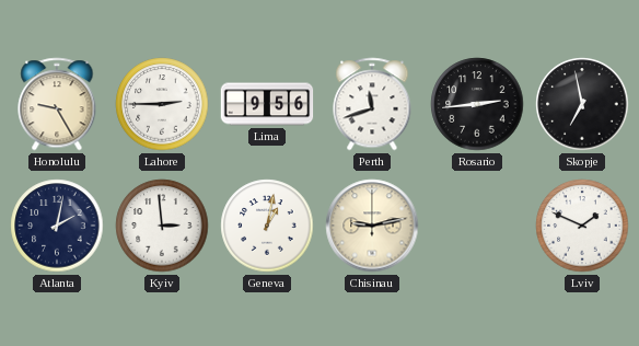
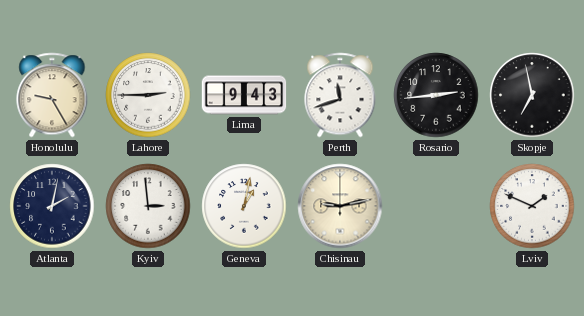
Lima: 9:56 -> 9:43 (244, 95)
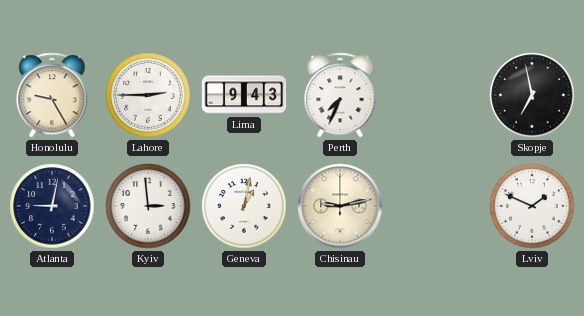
Perth: 11:42 -> 7:34 (340, 95)
Rosario: 2:44 -> none (436, 95)
Atlanta: 2:02 -> 9:02 (52, 206)
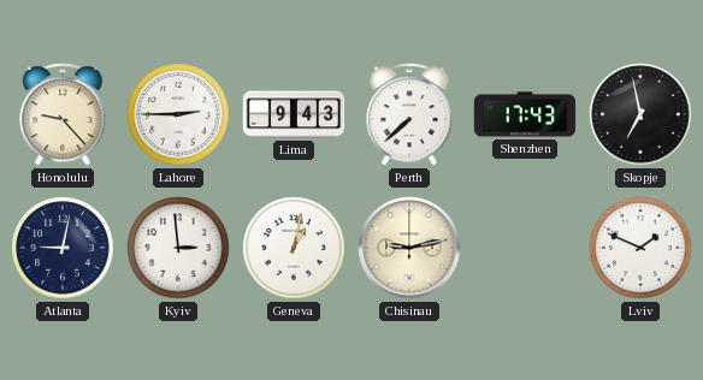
Honolulu: 9:25 -> 9:23 (63, 114)
Perth: 7:34 -> 7:38 (409, 114)
Shenzhen: none -> 17:43 (525, 114)
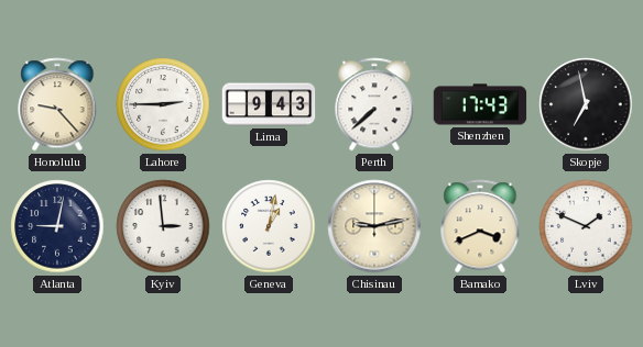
Bamako: none -> 3:41 (480, 226)
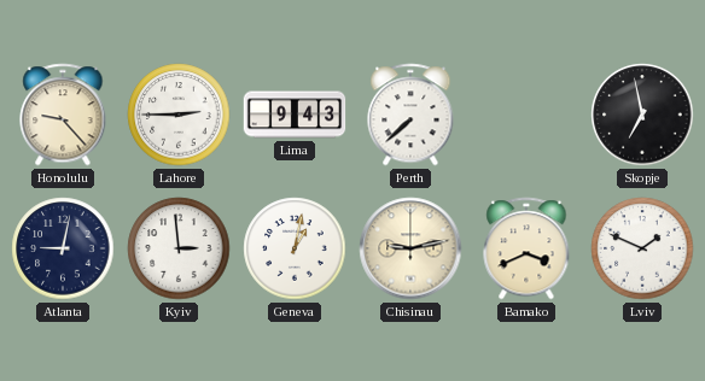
Shenzhen: 17:43 -> none (480, 104)
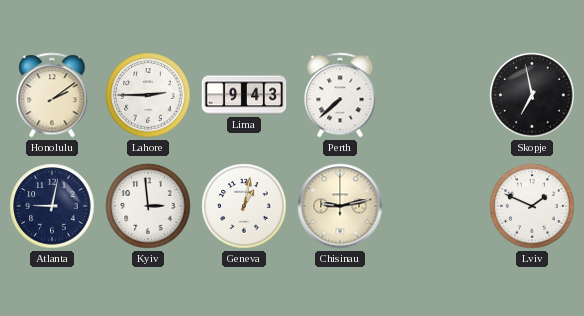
Honolulu: 9:23 -> 2:09 (52, 95)
Bamako: 3:41 -> none (526, 248)
